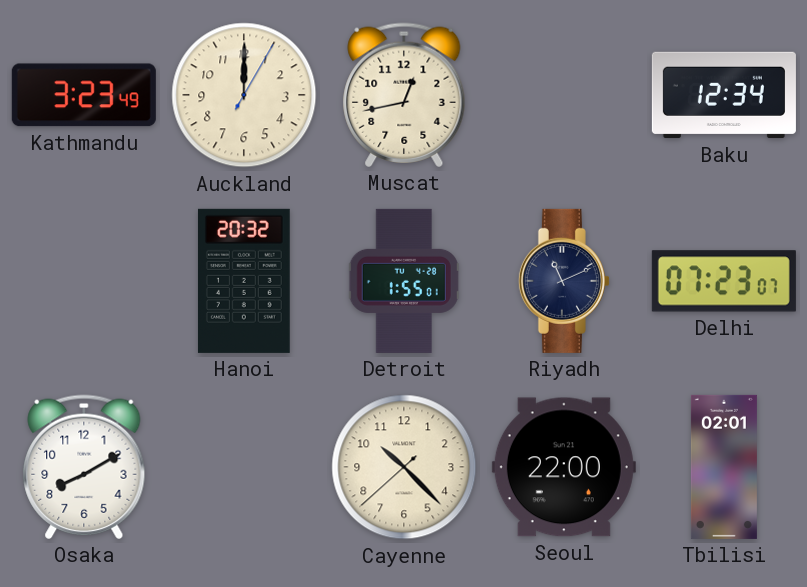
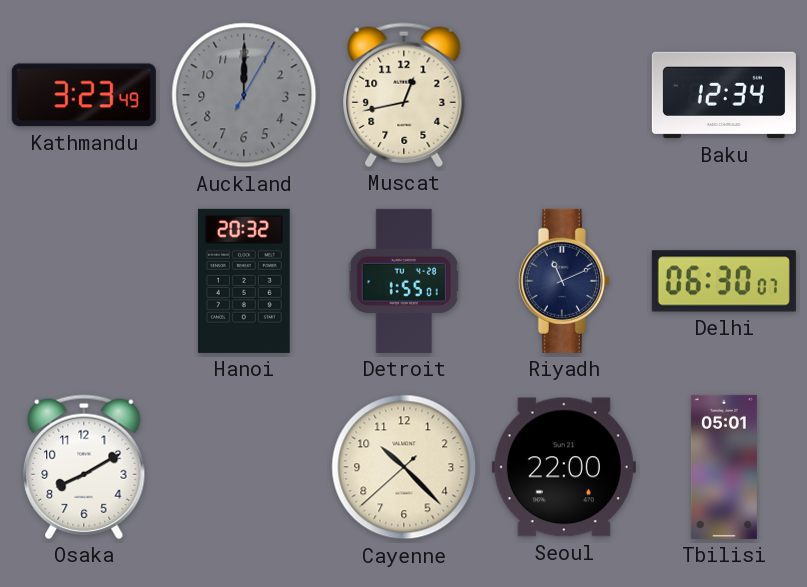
Auckland dial: cream -> grey (244, 95)
Delhi: 07:23 -> 06:30 (724, 281)
Tbilisi: 02:01 -> 05:01 (724, 467)
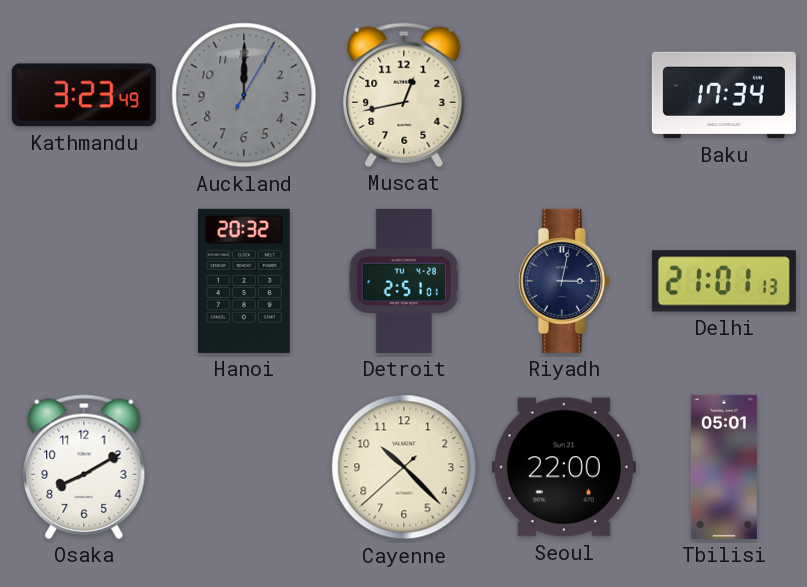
Baku: 12:34 -> 17:34 (724, 95)
Detroit: 1:55 -> 2:51 (404, 281)
Riyadh: 11:11 -> 3:02 (564, 281)
Delhi: 06:30 -> 21:01 (724, 281)
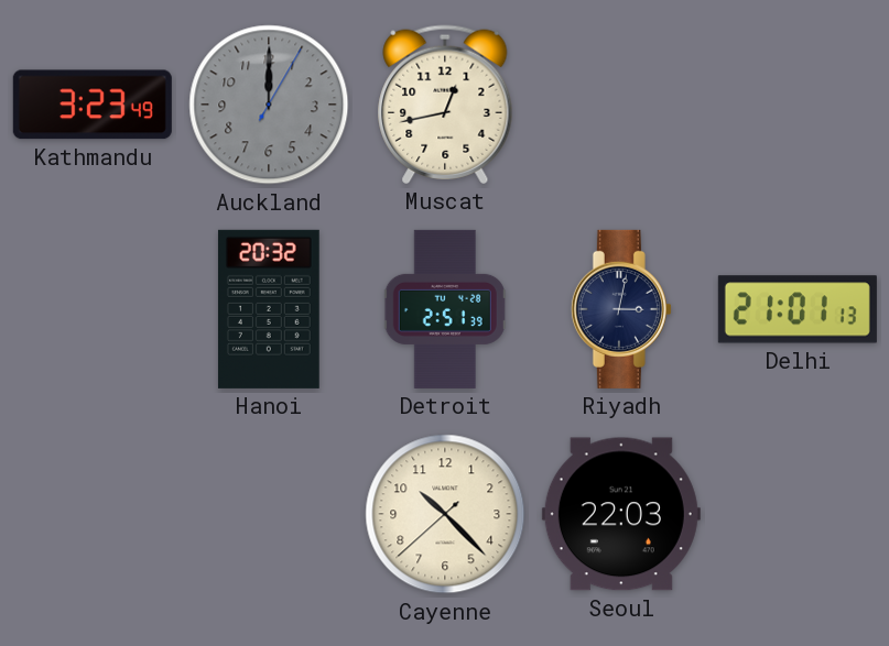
Baku: 17:34 -> none (724, 95)
Detroit: 2:51:01 -> 2:51:39 (445, 309)
Osaka: 8:10 -> none (84, 467)
Seoul: 22:00 -> 22:03 (621, 514)
Tbilisi: 05:01 -> none (724, 467)
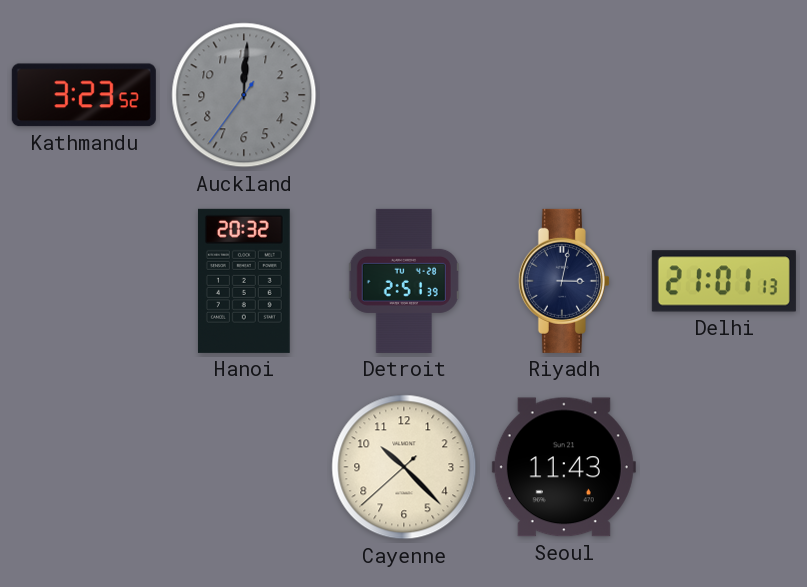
Kathmandu: 3:23:49 -> 3:23:52 (84, 95)
Auckland: 12:00:05 -> 12:00:36 (244, 95)
Muscat: 12:43 -> none (445, 105)
Seoul: 22:03 -> 11:43 (564, 467)
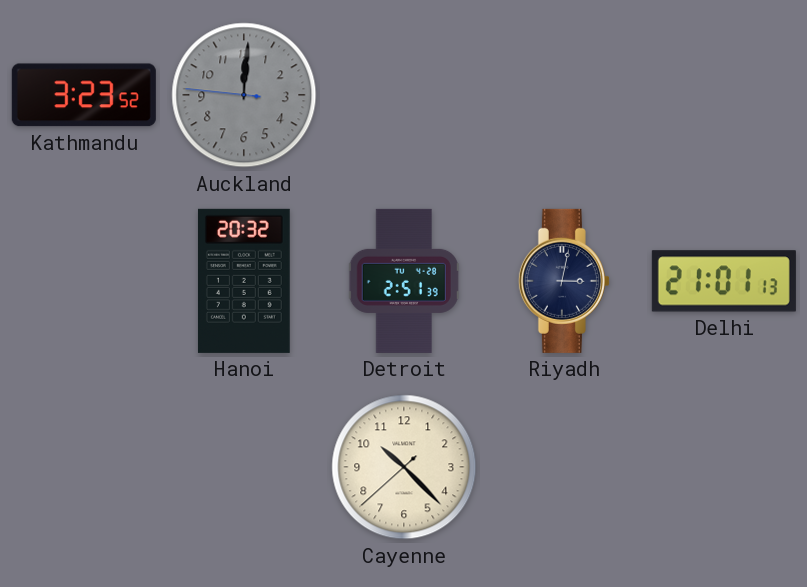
Auckland: 12:00:36 -> 12:00:46 (244, 95)
Seoul: 11:43 -> none (564, 467)
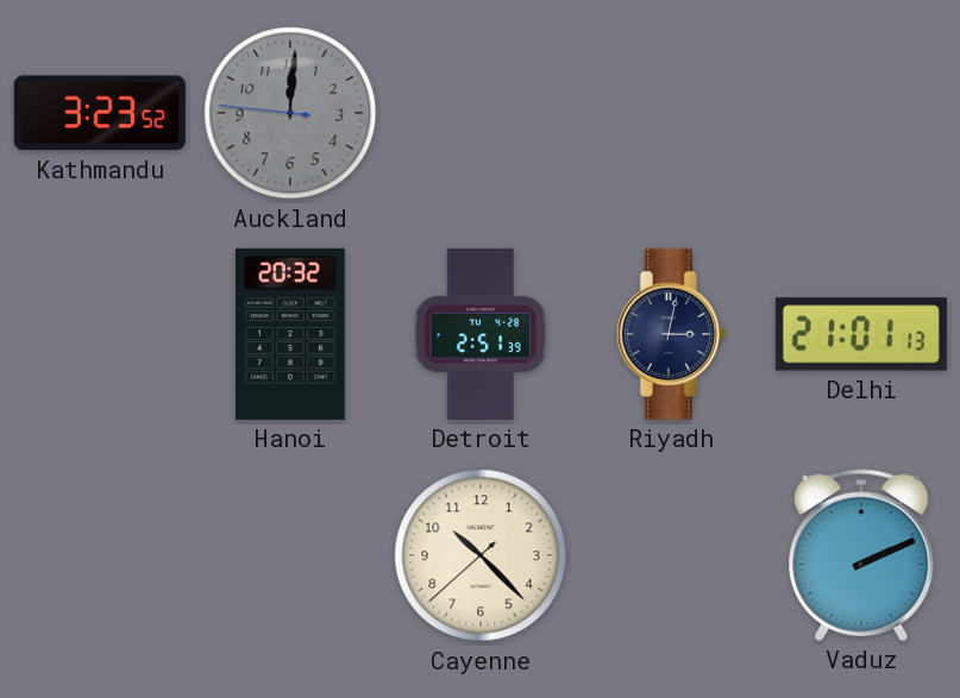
Vaduz: none -> 2:11 (861, 555)
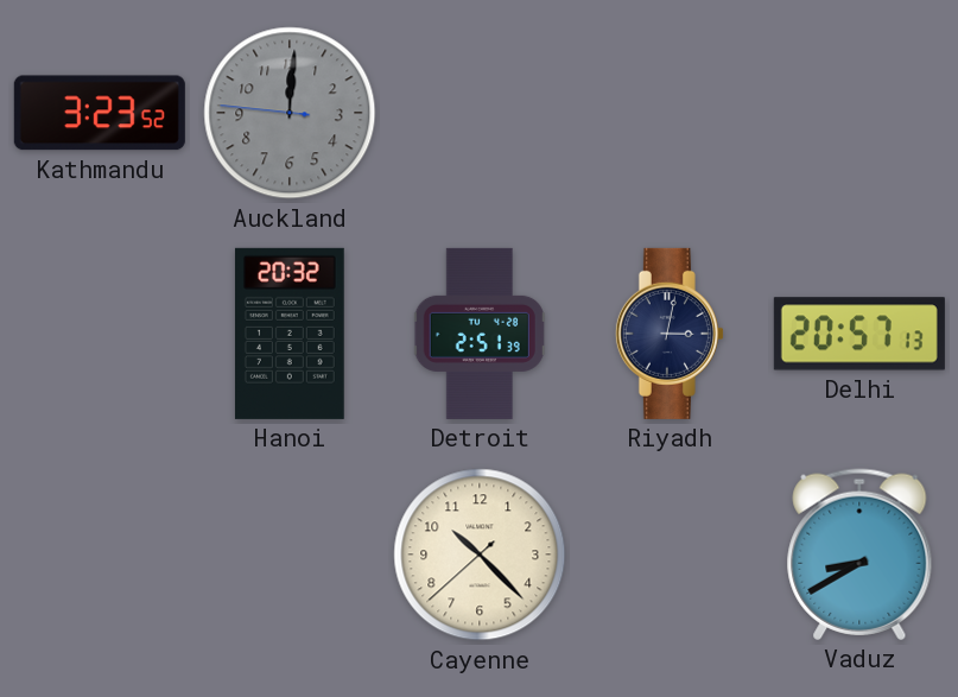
Delhi: 21:01 -> 20:57 (859, 334)
Vaduz: 2:11 -> 8:40 (859, 555)
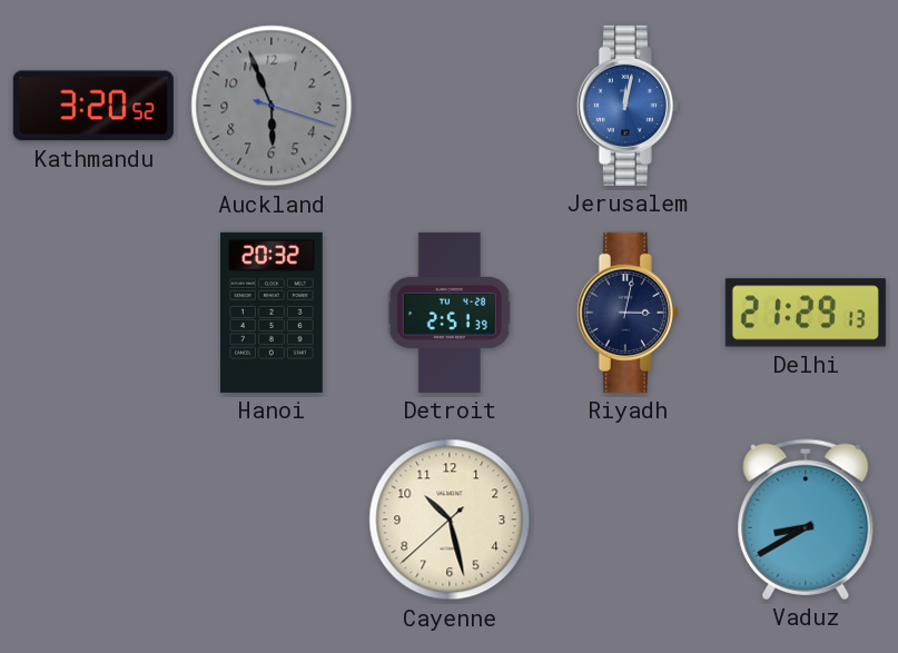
Kathmandu: 3:23 -> 3:20 (93, 106)
Auckland: 12:00 -> 5:56 (272, 106)
Jerusalem: none -> 12:02 (628, 106)
Delhi: 20:57 -> 21:29 (806, 313)
Cayenne: 10:22 -> 10:27 (450, 520)
